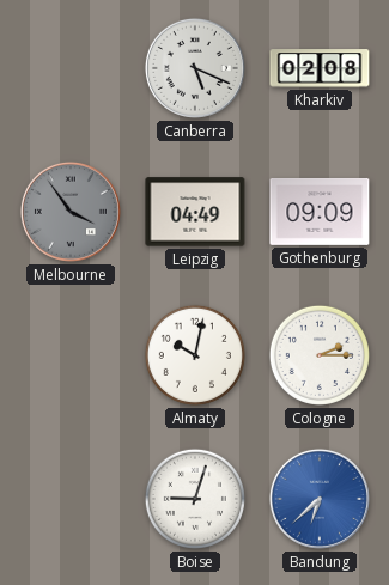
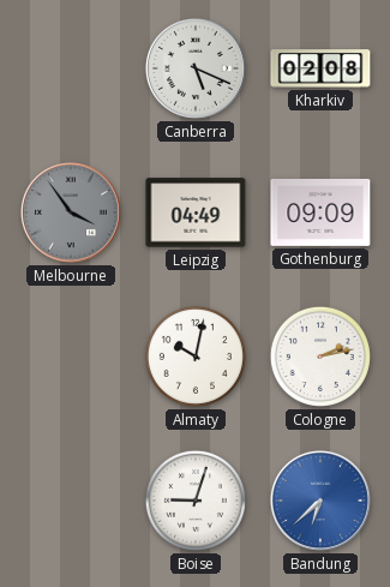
Cologne: 2:15 -> 2:13 (320, 357)
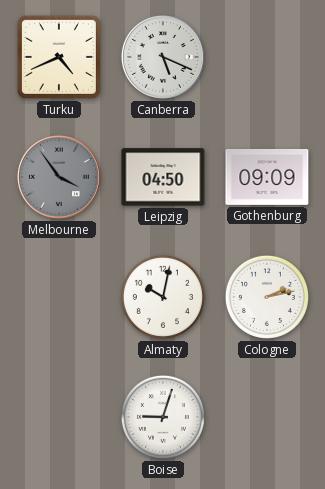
Turku: none -> 4:41 (59, 57)
Kharkiv: 02:08 -> none (320, 68)
Leipzig: 04:49 -> 04:50 (163, 177)
Bandung: 6:38 -> none (320, 501)
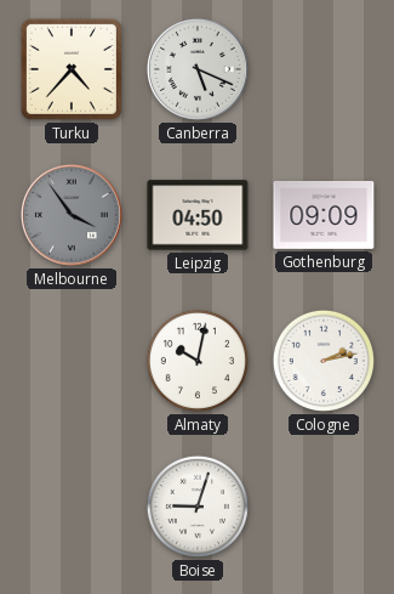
Turku: 4:41 -> 4:37 (72, 69)
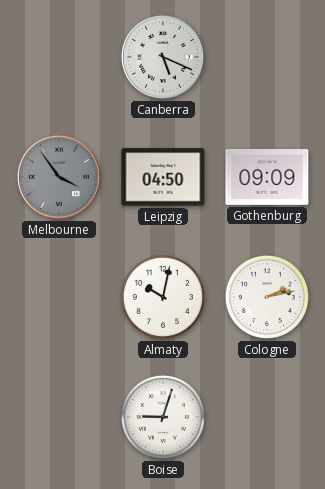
Turku: 4:37 -> none (72, 69)
